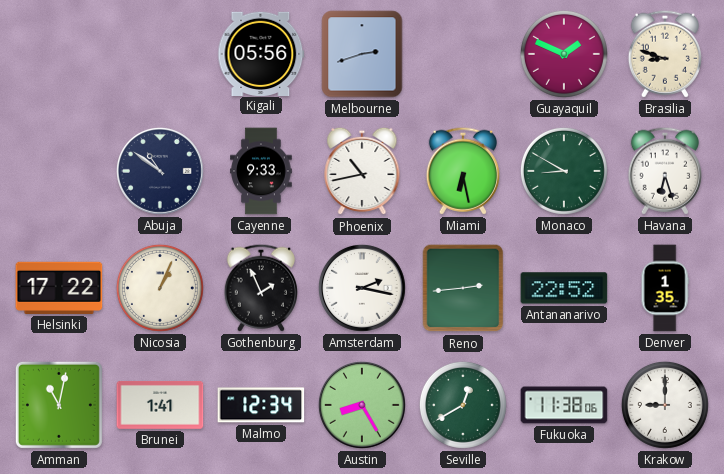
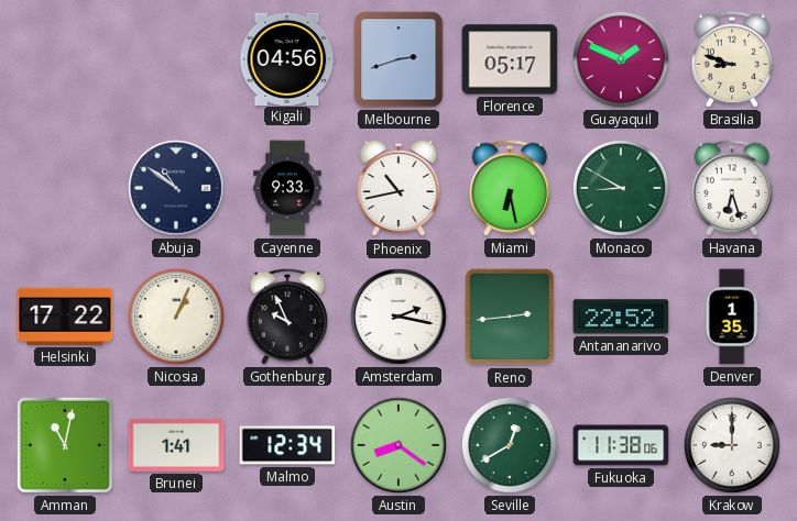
Kigali: 05:56 -> 04:56 (287, 58)
Florence: none -> 05:17 (510, 59)
Gothenburg: 1:56 -> 9:56 (287, 317)
Austin: 8:25 -> 8:21 (398, 445)
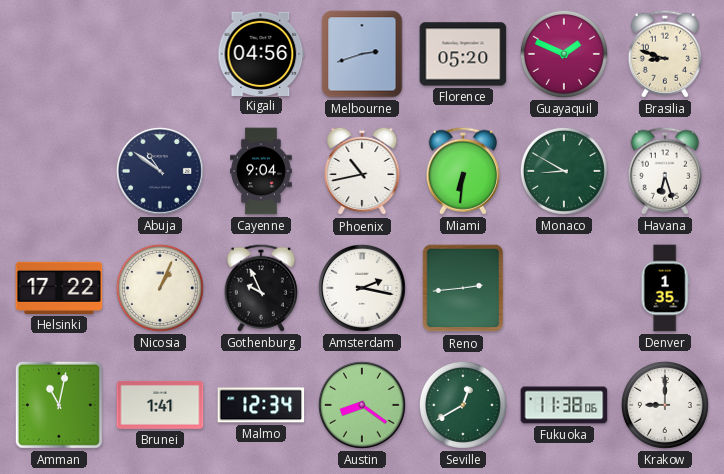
Florence: 05:17 -> 05:20 (463, 54)
Cayenne: 9:33 -> 9:04 (261, 171)
Miami: 6:28 -> 6:31 (463, 171)
Antananarivo: 22:52 -> none (621, 317)
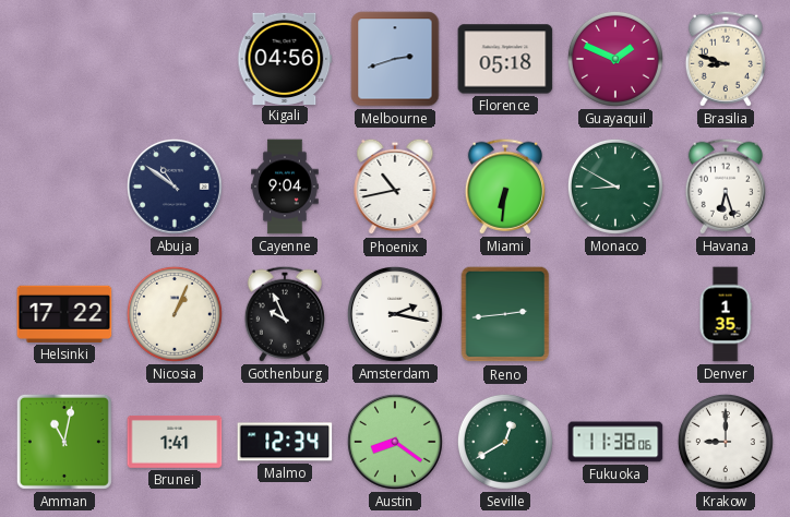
Florence: 05:20 -> 05:18 (505, 59)
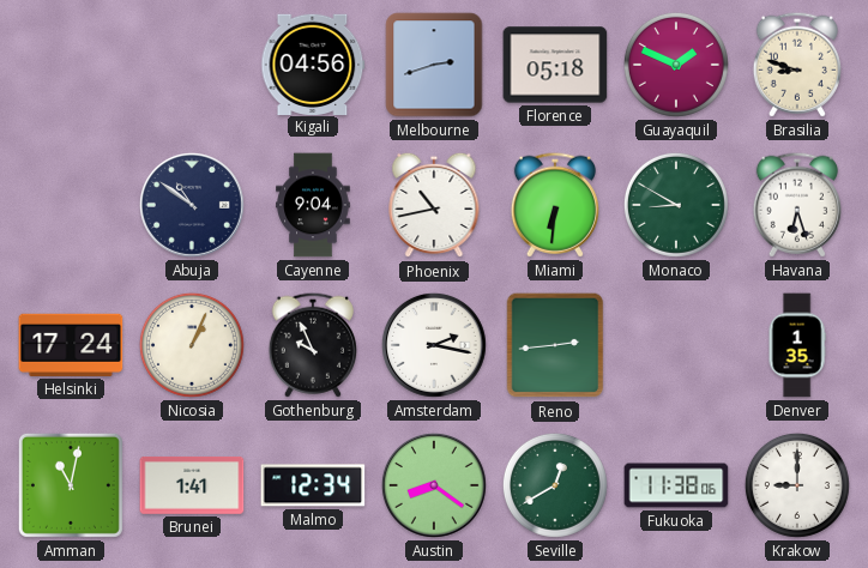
Helsinki: 17:22 -> 17:24 (71, 345)
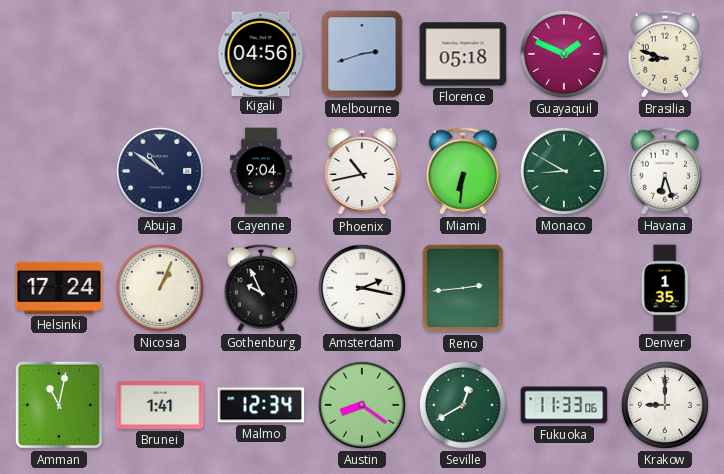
Fukuoka: 11:38 -> 11:33 (564, 405)
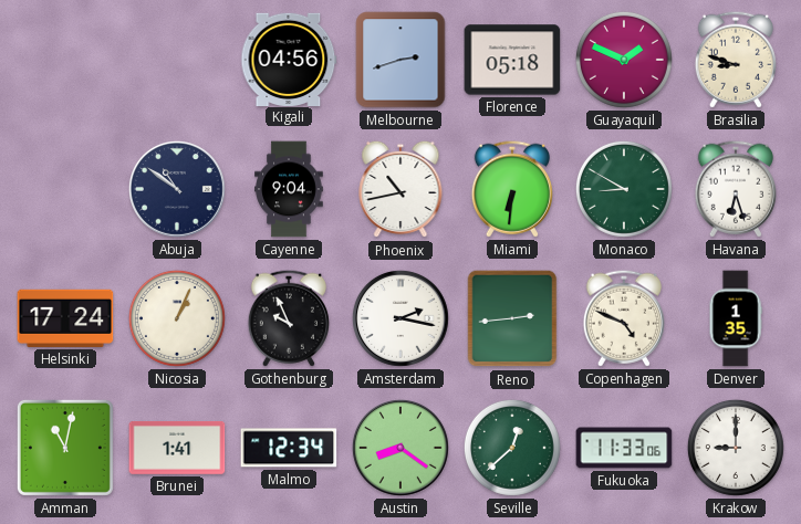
Copenhagen: none -> 4:49 (624, 318)
Seville: 12:40 -> 12:38 (512, 448)
